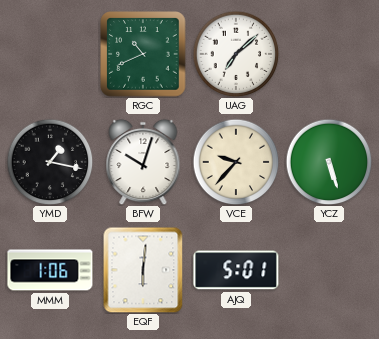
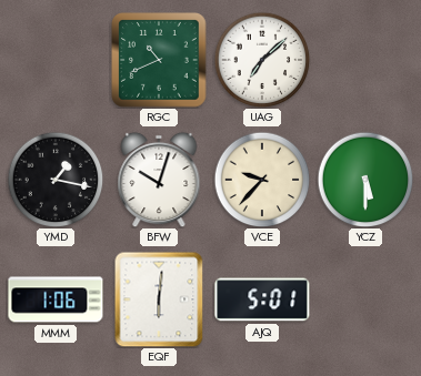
YCZ: 5:27 -> 5:30 (365, 180)
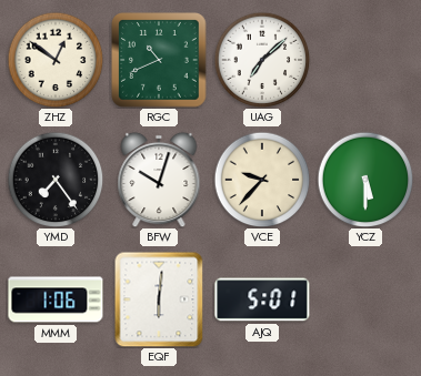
ZHZ: none -> 12:51 (56, 60)
YMD: 1:17 -> 7:24 (56, 180)
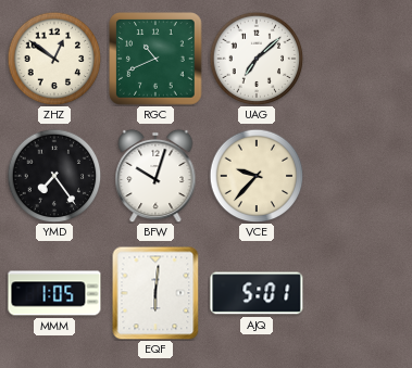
YCZ: 5:30 -> none (365, 180)
MMM: 1:06 -> 1:05 (54, 293)
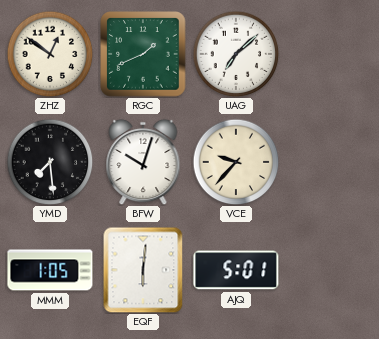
RGC: 10:41 -> 1:41 (143, 54)
YMD: 7:24 -> 7:29 (50, 162)
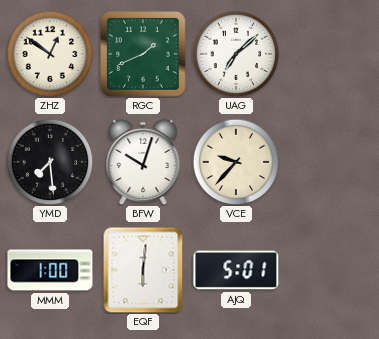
MMM: 1:05 -> 1:00 (50, 270)
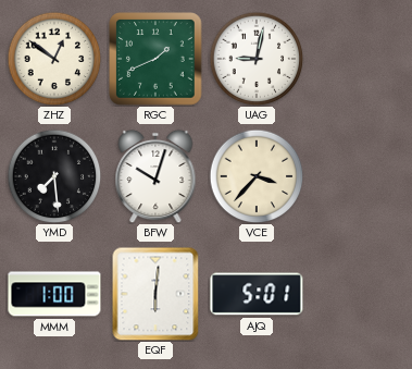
UAG: 7:08 -> 9:02 (257, 59)
VCE: 9:37 -> 3:37 (257, 176)
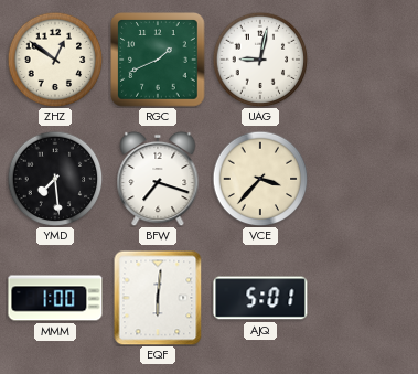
BFW: 10:03 -> 7:18 (158, 179)
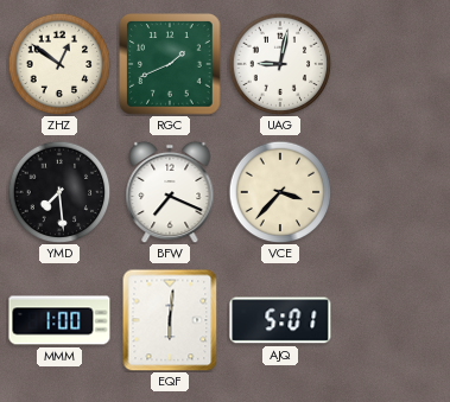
BFW: 7:18 -> 7:19 (170, 192)
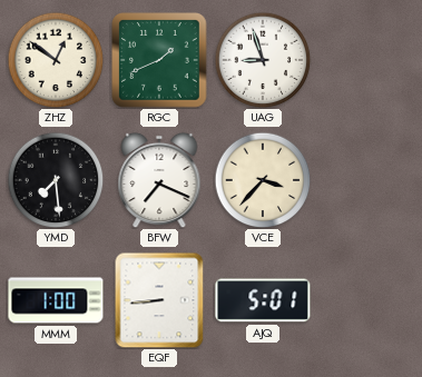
UAG: 9:02 -> 8:57 (263, 60)
EQF: 6:01 -> 8:44 (159, 300)
